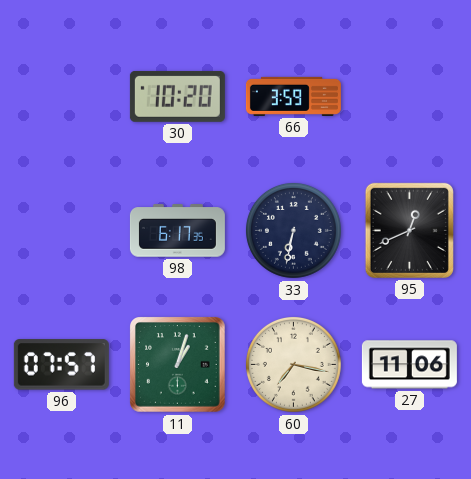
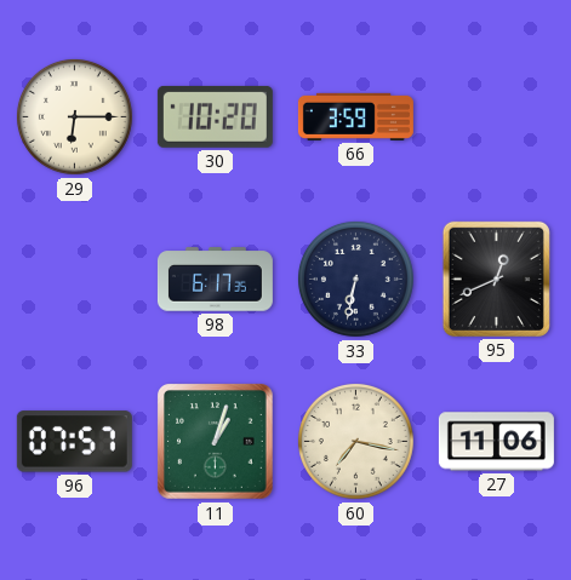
29: none -> 6:15 (74, 116)
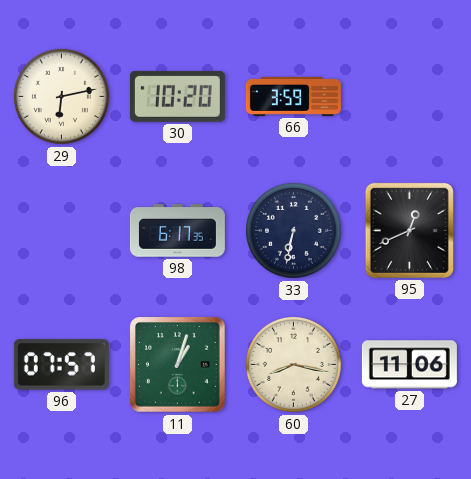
29: 6:15 -> 6:13 (61, 96)
60: 7:17 -> 8:17 (293, 364)
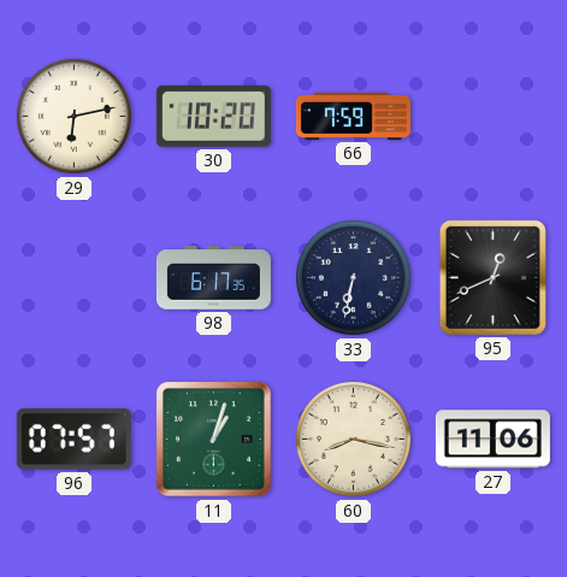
66: 3:59 -> 7:59 (353, 116)
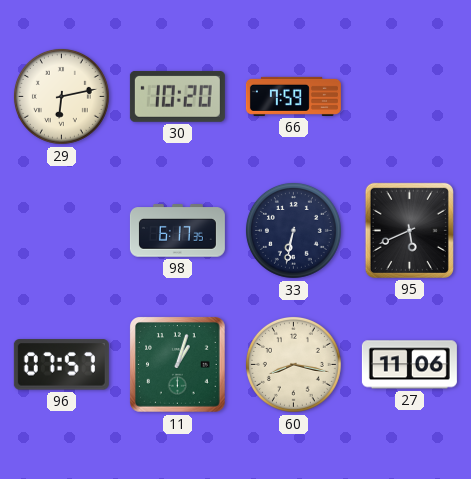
95: 12:41 -> 5:41 (409, 230)
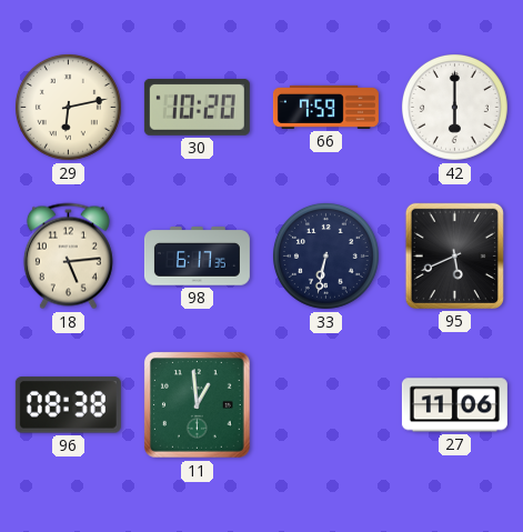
42: none -> 6:00 (454, 107)
18: none -> 5:14 (68, 257)
96: 07:57 -> 08:38 (68, 405)
11: 1:03 -> 12:59 (198, 405)
60: 8:17 -> none (293, 364)
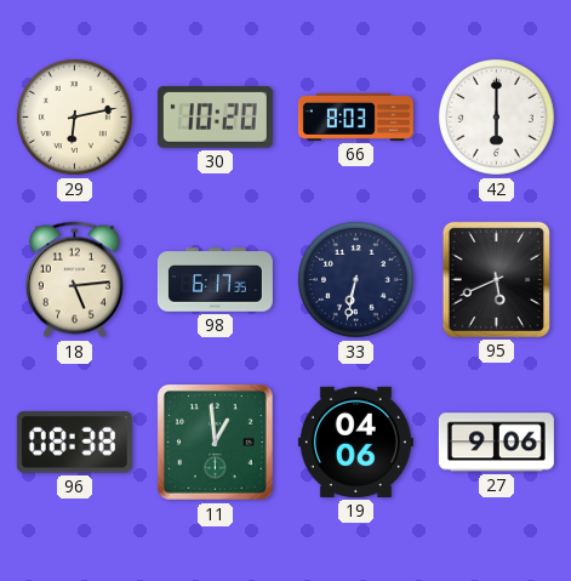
66: 7:59 -> 8:03 (355, 116)
19: none -> 04:06 (355, 442)
27: 11:06 -> 9:06 (496, 443)
